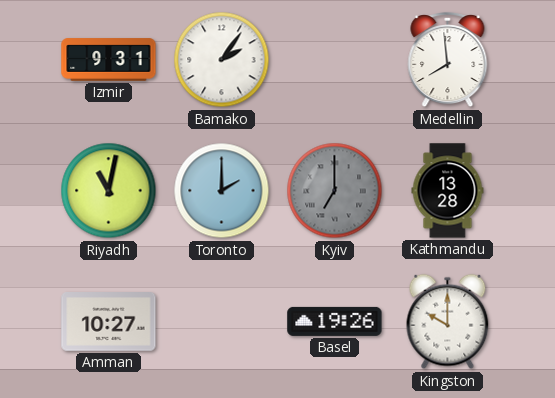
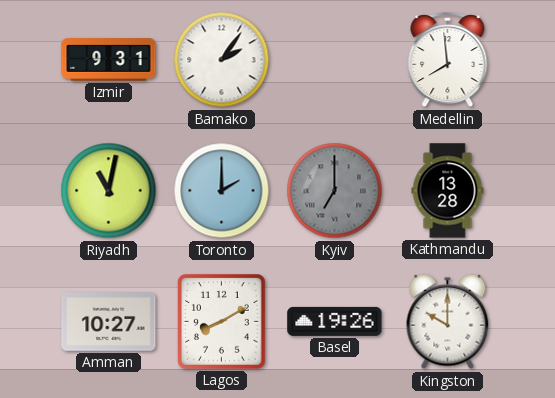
Lagos: none -> 8:10 (222, 322)
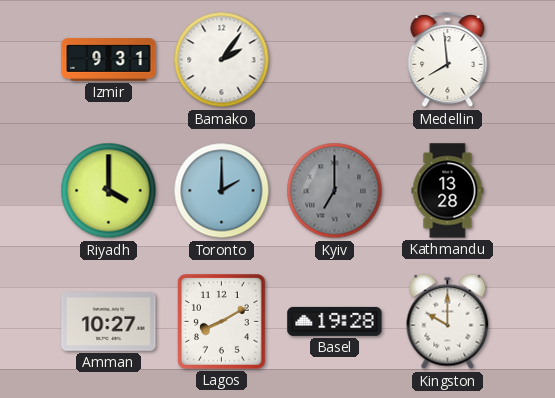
Riyadh: 11:02 -> 4:00 (109, 191)
Basel: 19:26 -> 19:28 (335, 321)
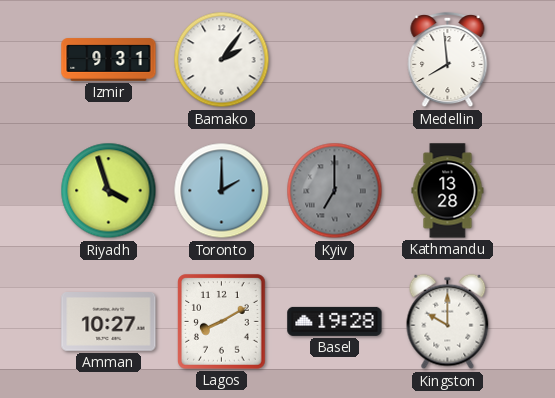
Riyadh: 4:00 -> 3:57 (109, 191)
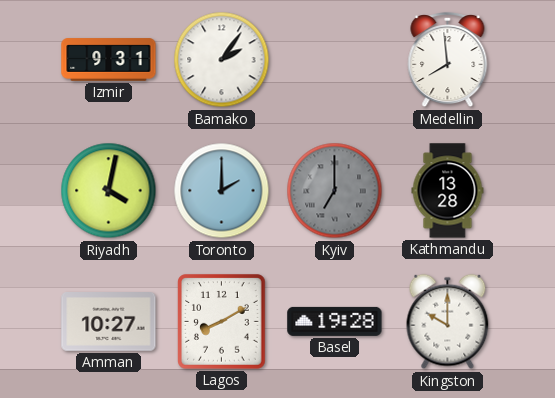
Riyadh: 3:57 -> 4:02 (109, 191)
